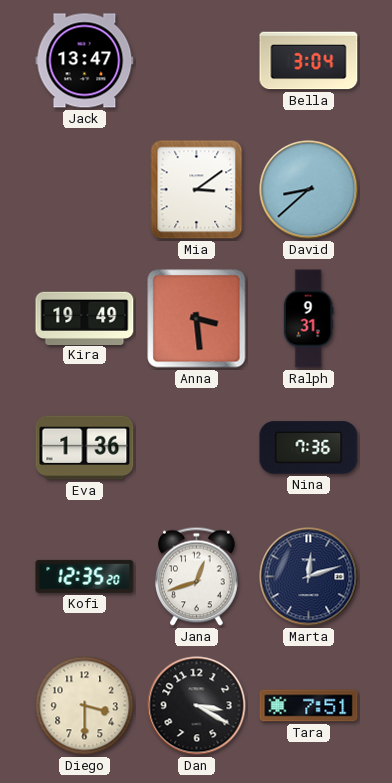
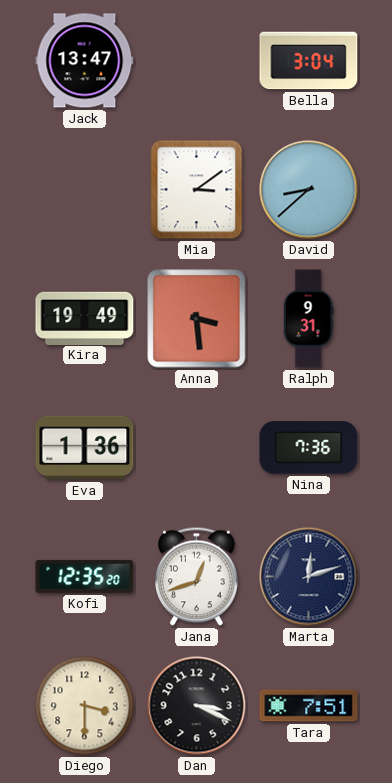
Dan: 3:20 -> 3:19 (197, 706)
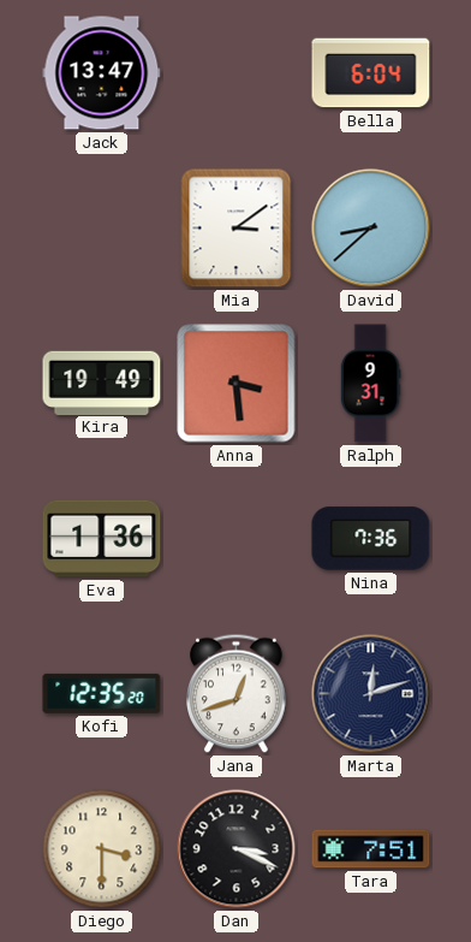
Bella: 3:04 -> 6:04 (371, 73)
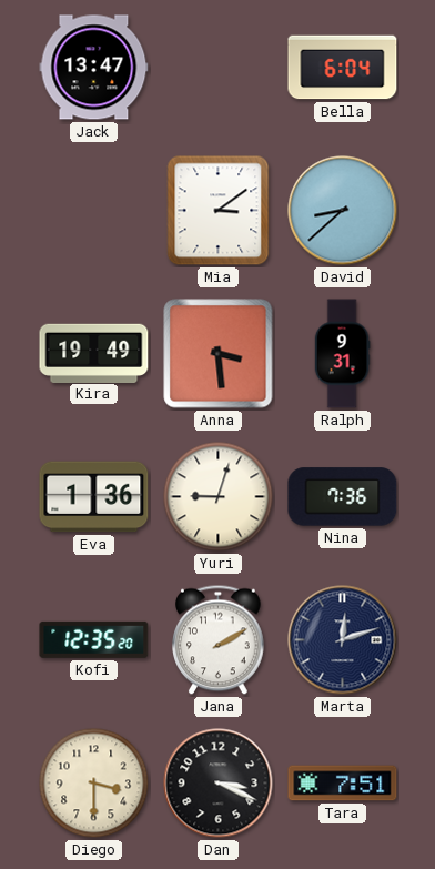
Yuri: none -> 9:03 (219, 497)
Jana: 12:42 -> 2:10 (219, 640)
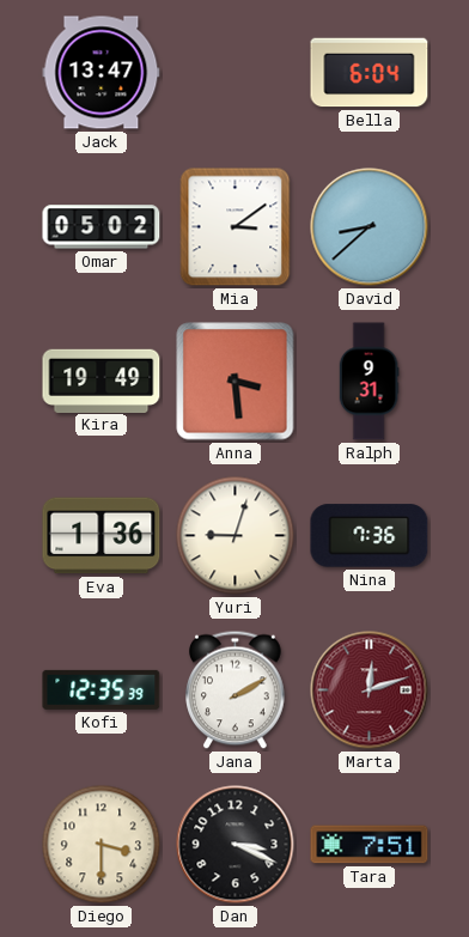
Omar: none -> 05:02 (102, 227)
Kofi: 12:35:20 -> 12:35:39 (102, 689)
Marta dial: navy -> burgundy (370, 690)
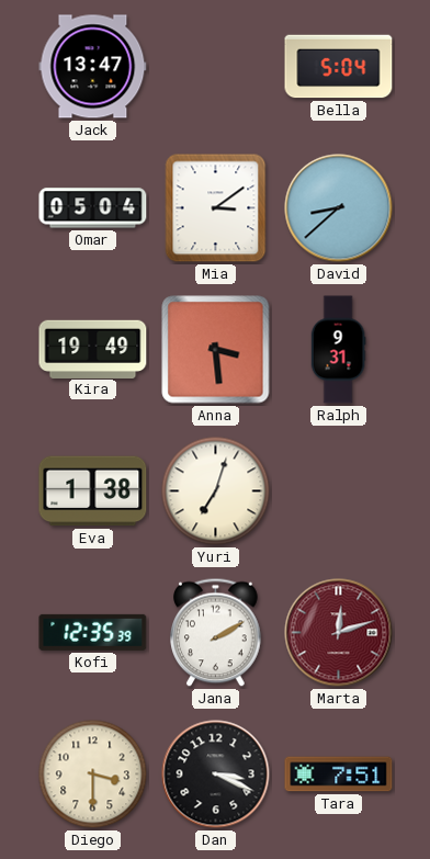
Bella: 6:04 -> 5:04 (339, 67)
Omar: 05:02 -> 05:04 (93, 208)
Eva: 1:36 -> 1:38 (93, 491)
Yuri: 9:03 -> 7:03 (216, 491)
Nina: 7:36 -> none (370, 536)
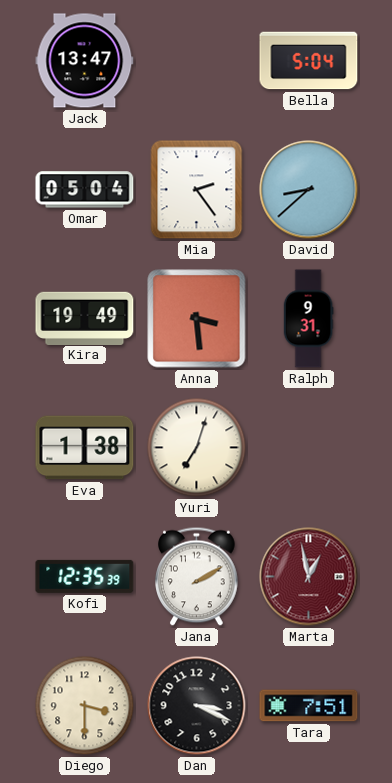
Mia: 3:09 -> 2:24 (197, 190)
Marta: 12:12 -> 12:58 (309, 577)
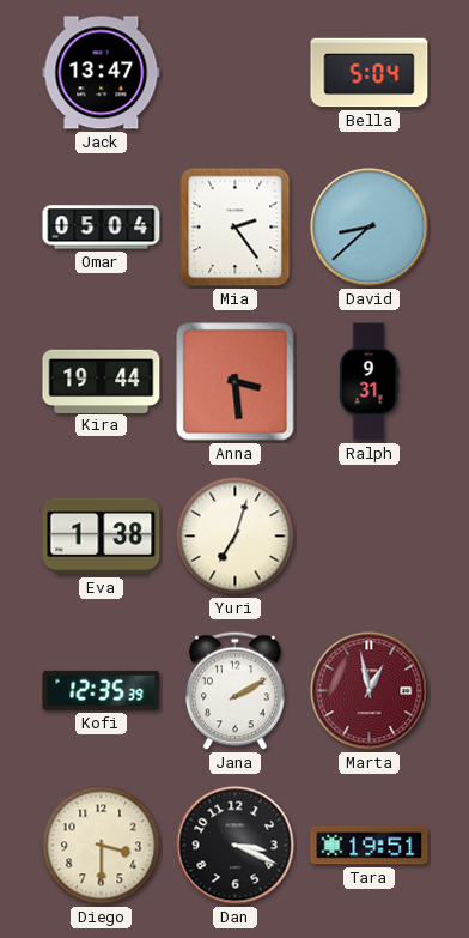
Kira: 19:49 -> 19:44 (102, 381)
Tara: 7:51 -> 19:51 (370, 846)
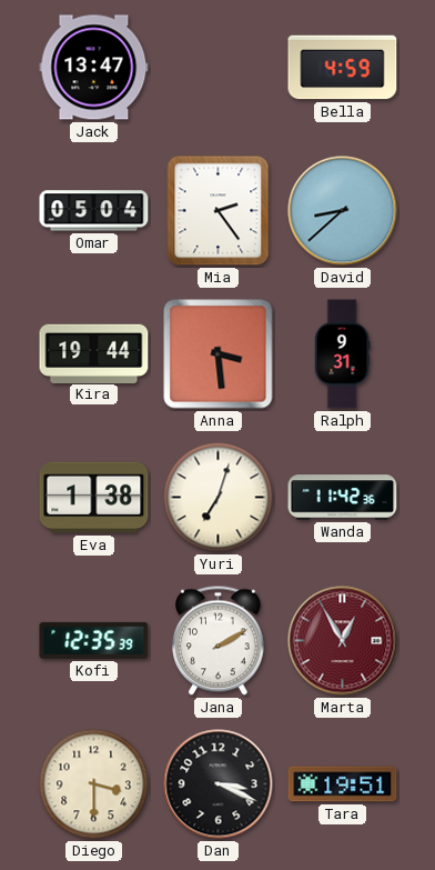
Bella: 5:04 -> 4:59 (343, 68)
Wanda: none -> 11:42 (343, 498)
Marta: 12:58 -> 12:55 (343, 641)
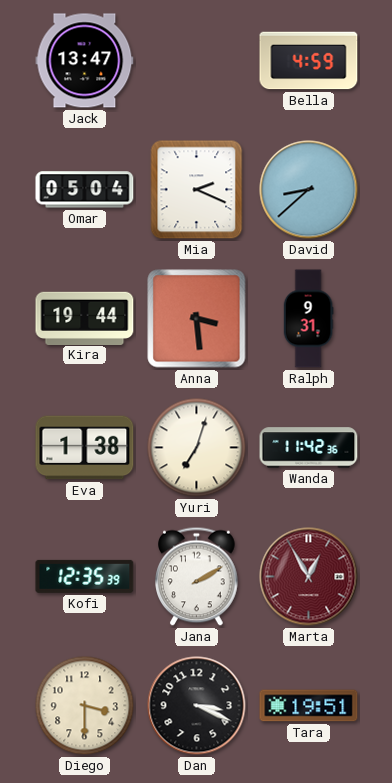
Mia: 2:24 -> 2:19 (197, 190)
